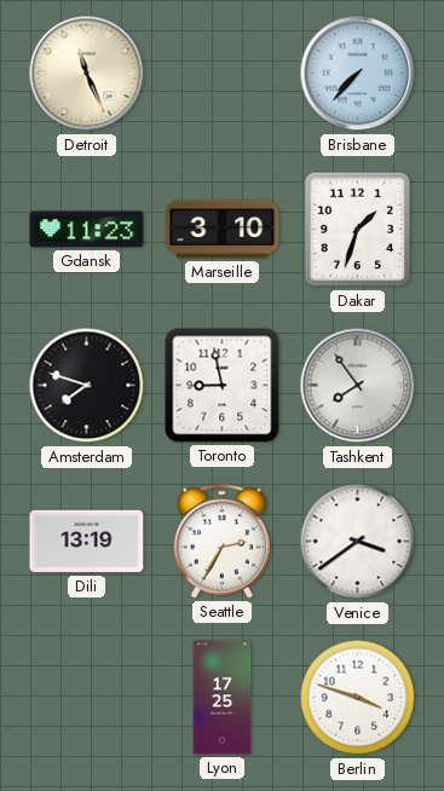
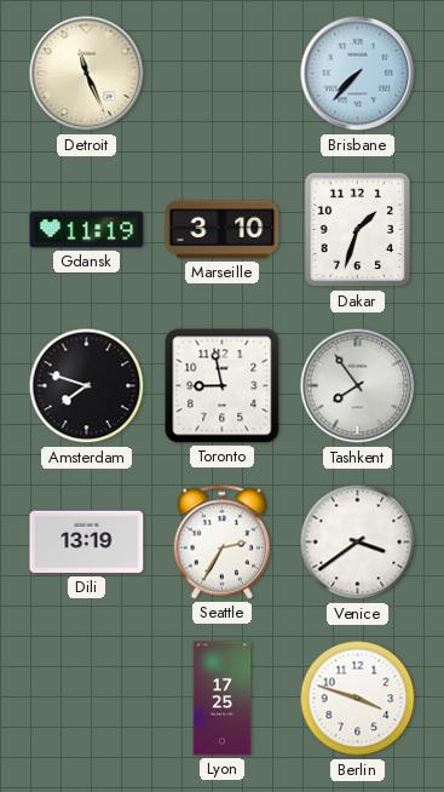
Gdansk: 11:23 -> 11:19 (87, 230)
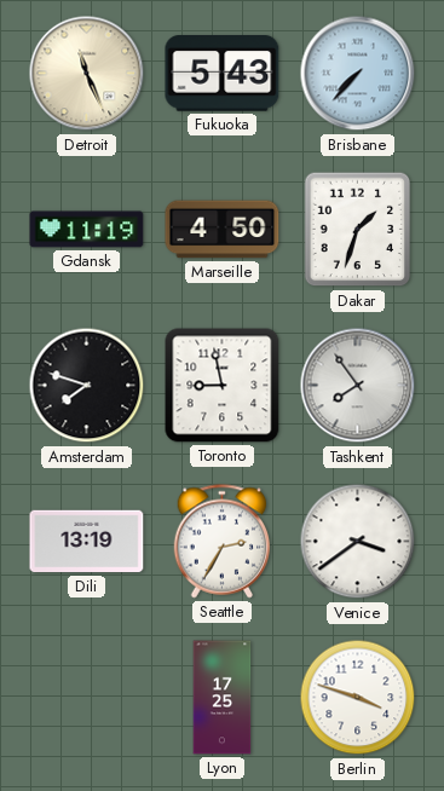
Fukuoka: none -> 5:43 (223, 74)
Marseille: 3:10 -> 4:50 (223, 230)
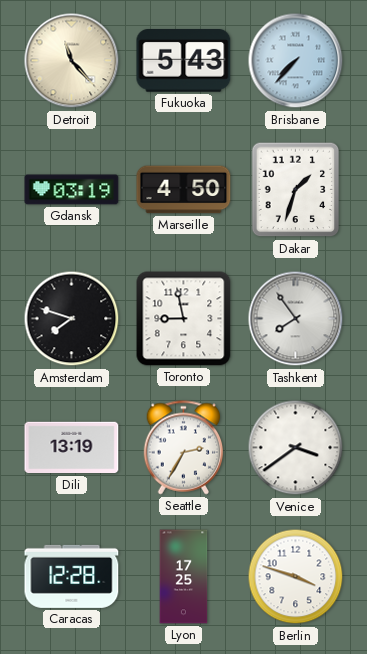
Detroit: 11:26 -> 11:23 (72, 61)
Gdansk: 11:19 -> 03:19 (72, 190)
Caracas: none -> 12:28 (72, 576)
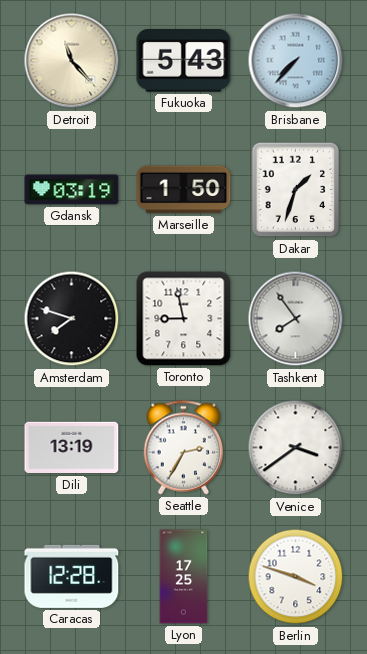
Marseille: 4:50 -> 1:50 (184, 190)
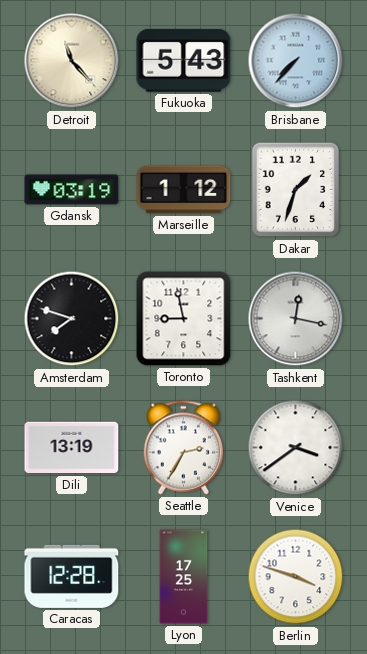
Marseille: 1:50 -> 1:12 (184, 190)
Tashkent: 7:54 -> 12:17 (296, 319)
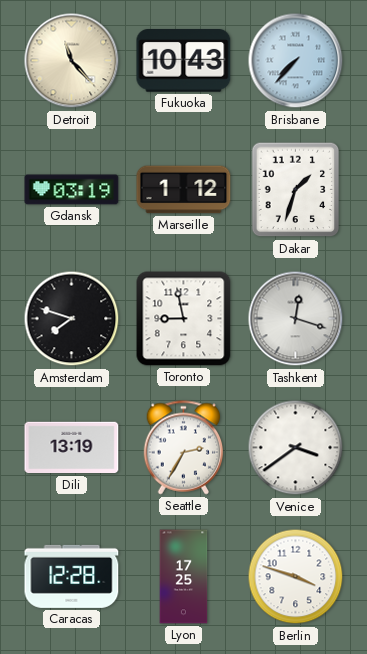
Fukuoka: 5:43 -> 10:43 (184, 61)
Tashkent: 12:17 -> 12:18 (296, 319)
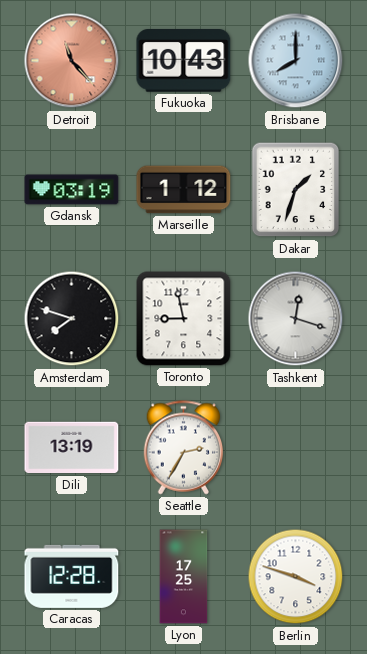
Detroit dial: cream -> salmon (72, 61)
Brisbane: 7:37 -> 8:00 (296, 61)
Venice: 3:39 -> none (296, 448)
